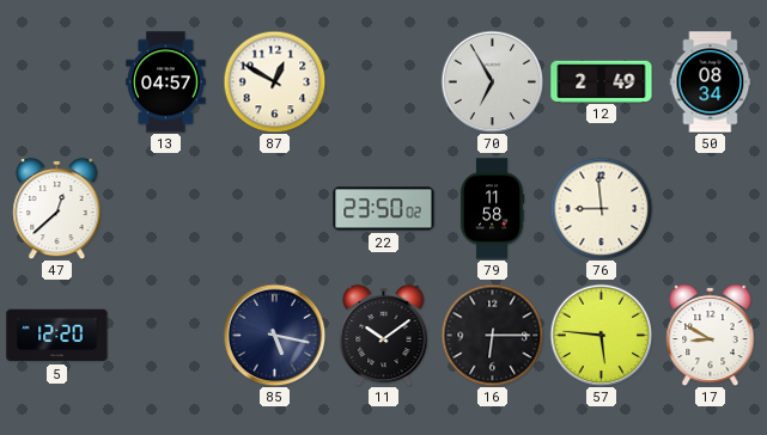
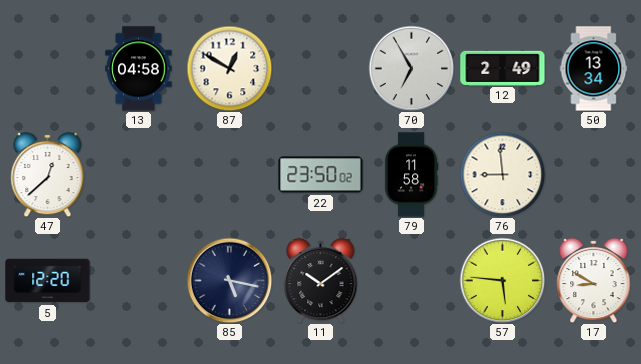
13: 04:57 -> 04:58 (139, 69)
50: 08:34 -> 13:34 (594, 69)
16: 6:15 -> none (492, 335)
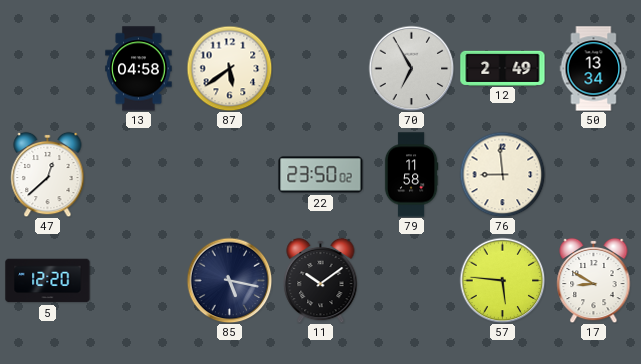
87: 12:50 -> 5:39 (229, 68)
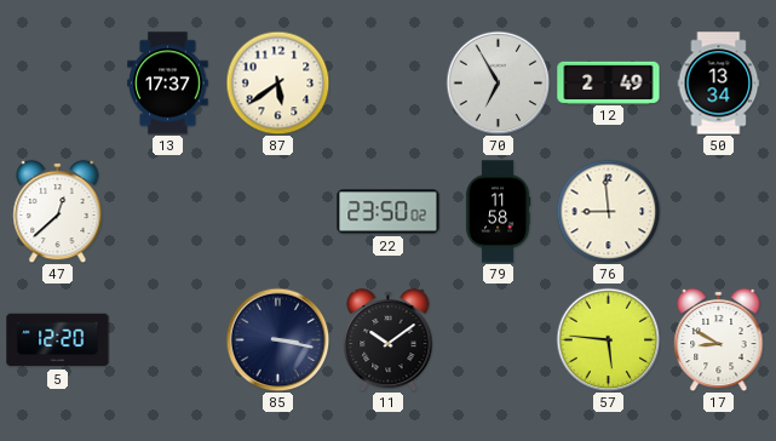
13: 04:58 -> 17:37 (168, 84)
85: 5:17 -> 3:17 (277, 339)
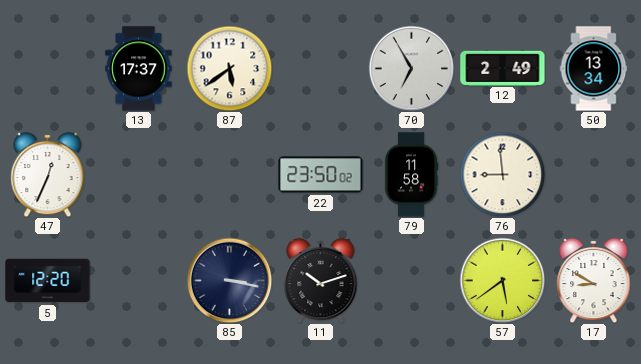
47: 12:38 -> 12:34 (48, 174)
11: 10:09 -> 10:12 (321, 280)
57: 5:46 -> 5:39 (502, 280)
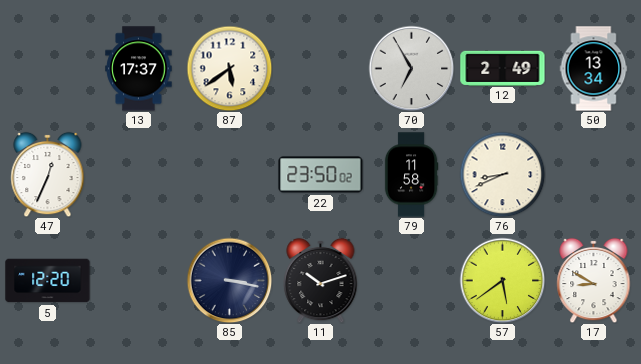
76: 8:59 -> 8:41 (502, 174)
